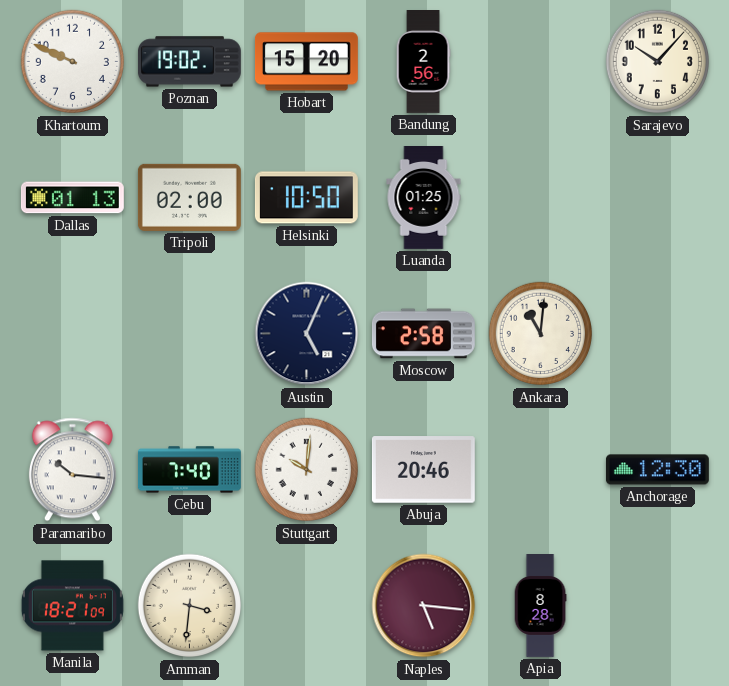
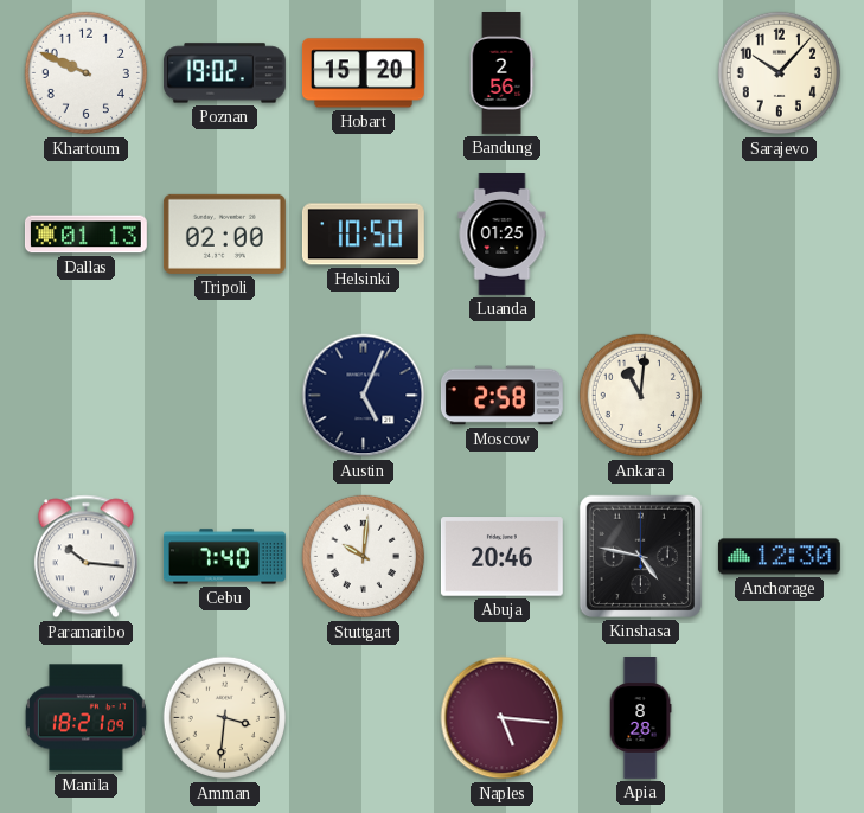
Kinshasa: none -> 4:47 (640, 556)
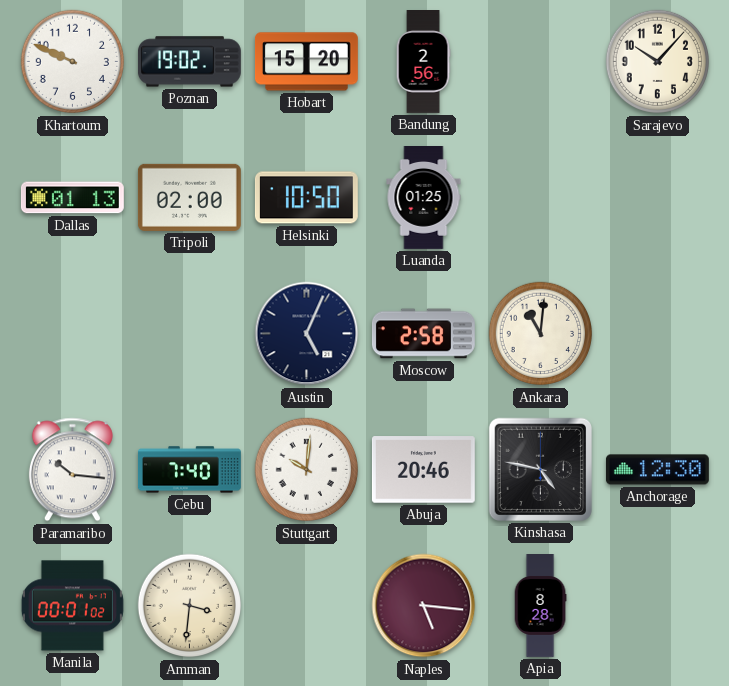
Manila: 18:21 -> 00:01 (72, 606)
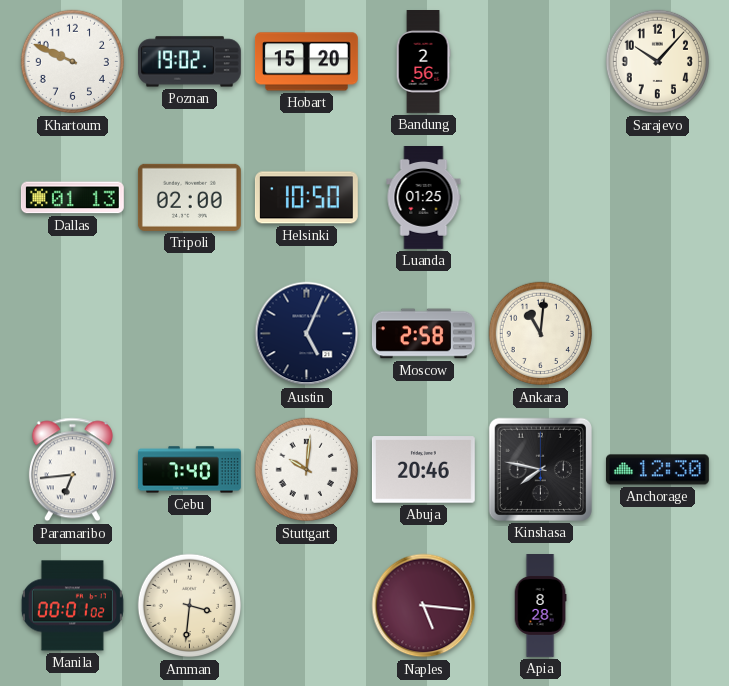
Paramaribo: 10:16 -> 6:44 (72, 470)
Kinshasa: 4:47 -> 7:47 (540, 469)
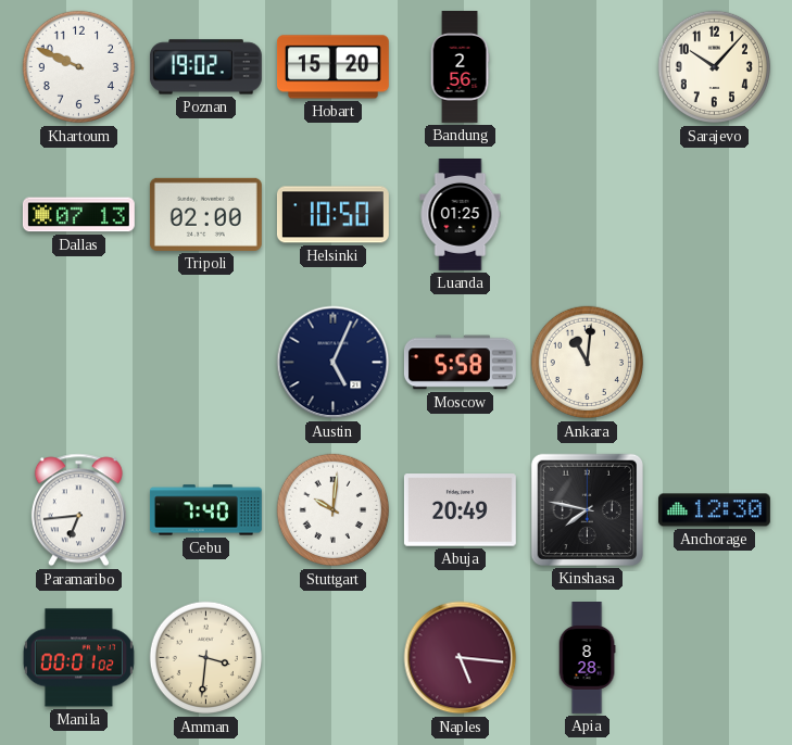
Dallas: 01:13 -> 07:13 (78, 215)
Moscow: 2:58 -> 5:58 (460, 363)
Abuja: 20:46 -> 20:49 (460, 510)
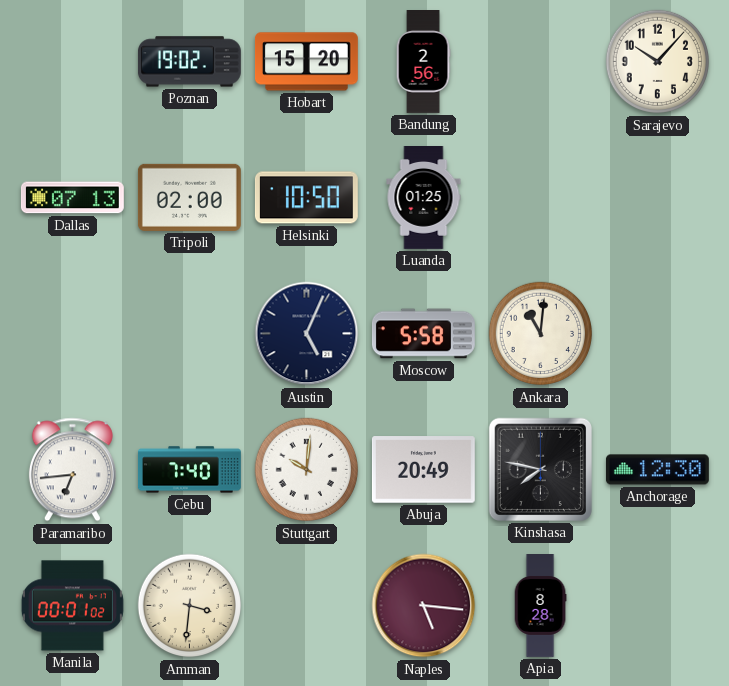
Khartoum: 9:49 -> none (79, 67)
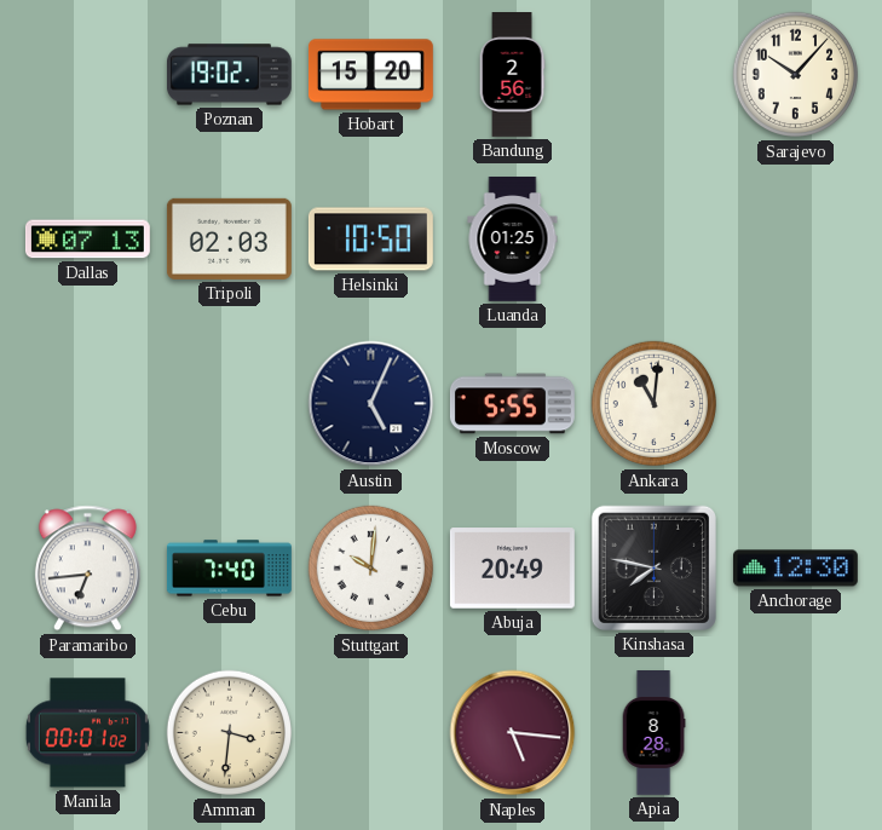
Tripoli: 02:00 -> 02:03 (229, 238)
Moscow: 5:58 -> 5:55 (512, 404)
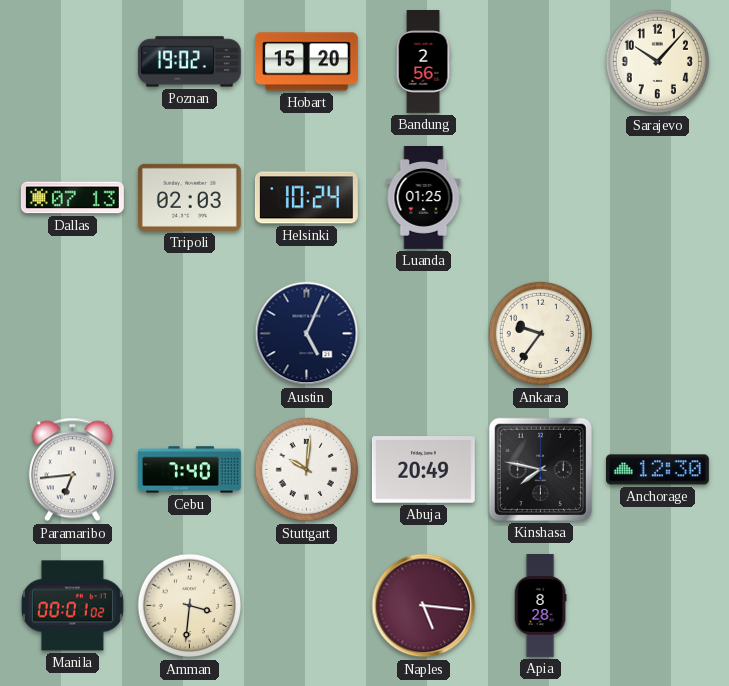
Helsinki: 10:50 -> 10:24 (306, 198)
Moscow: 5:55 -> none (512, 404)
Ankara: 11:01 -> 9:36 (541, 334)
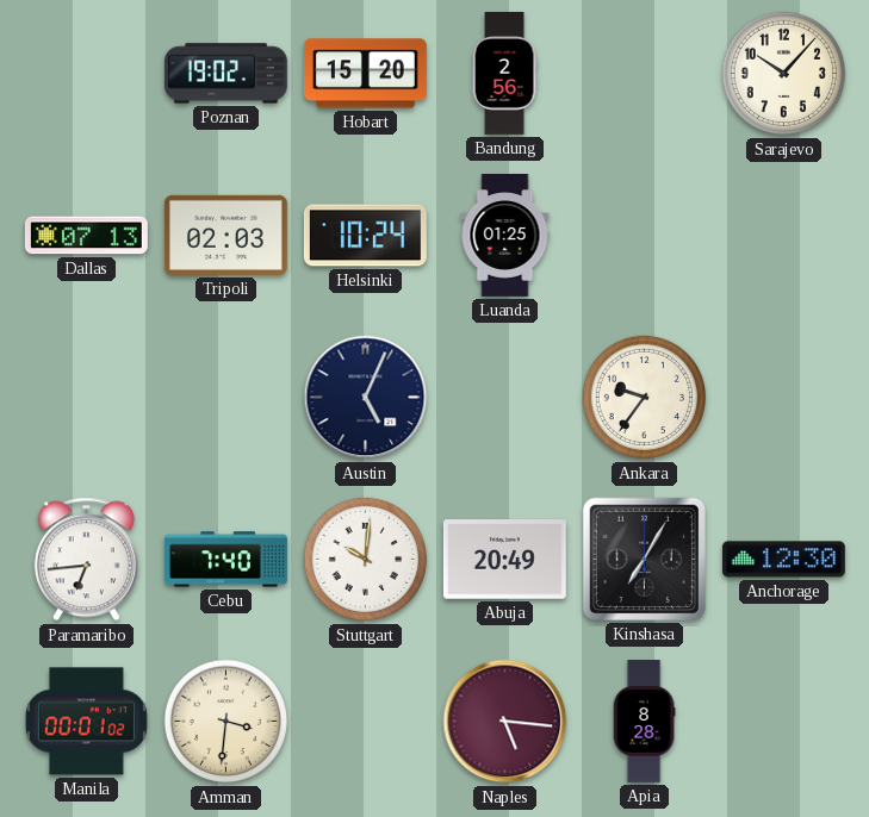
Kinshasa: 7:47 -> 7:05 (644, 559)
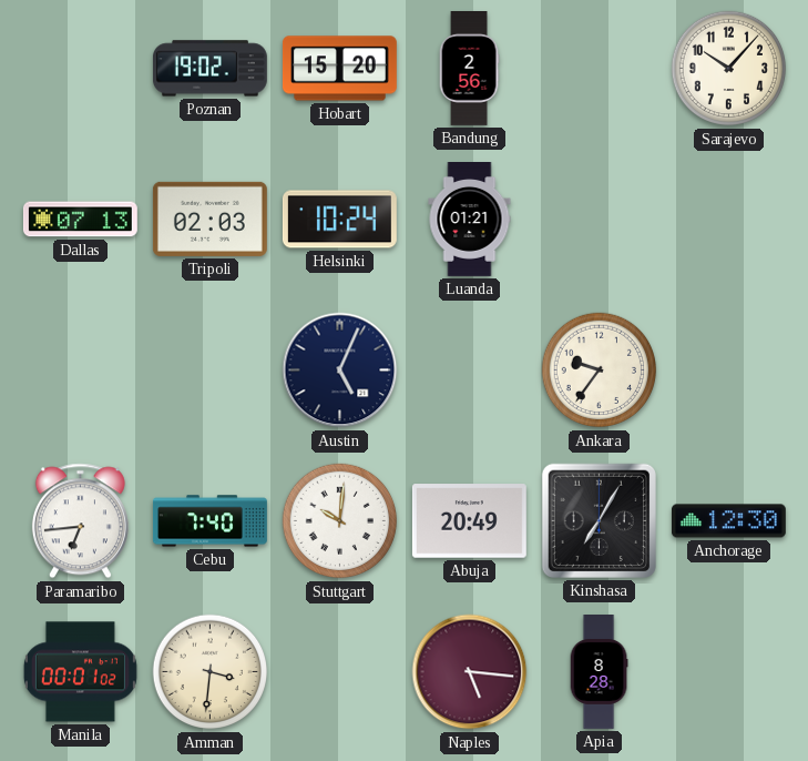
Luanda: 01:25 -> 01:21 (470, 220)
